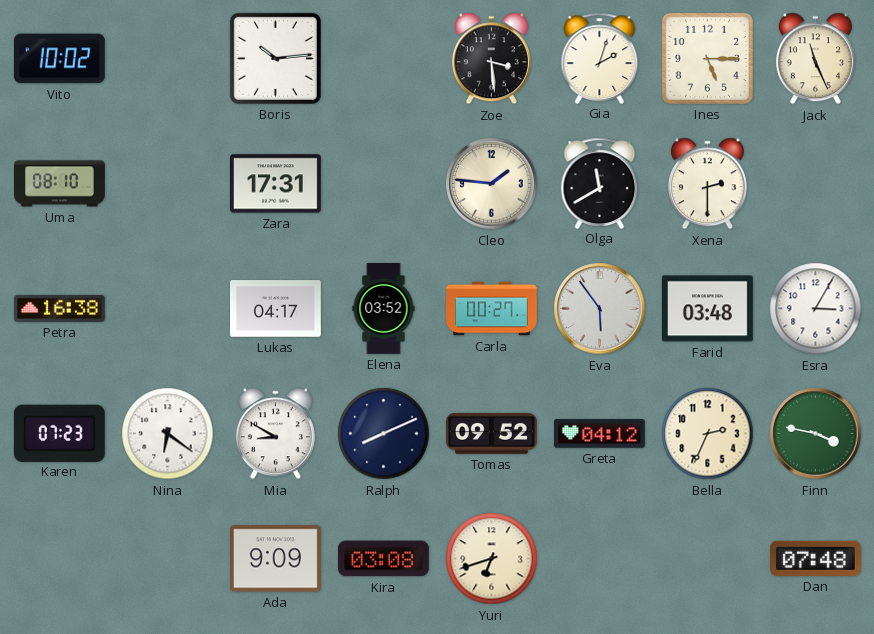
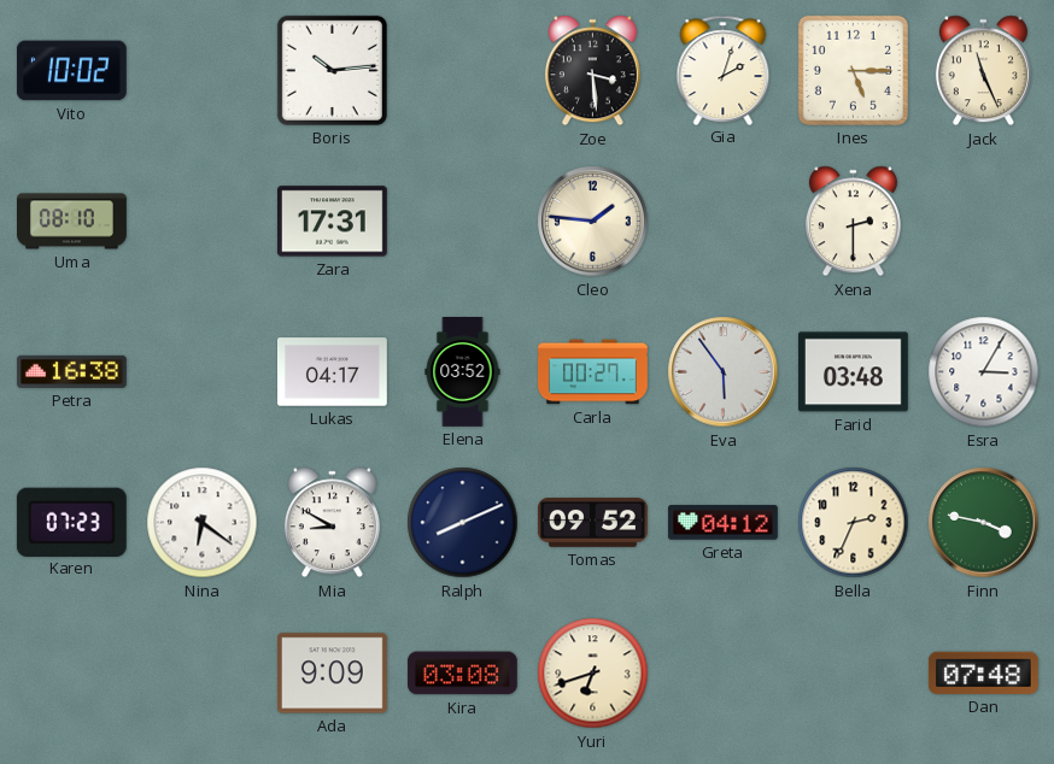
Olga: 11:40 -> none (600, 183)
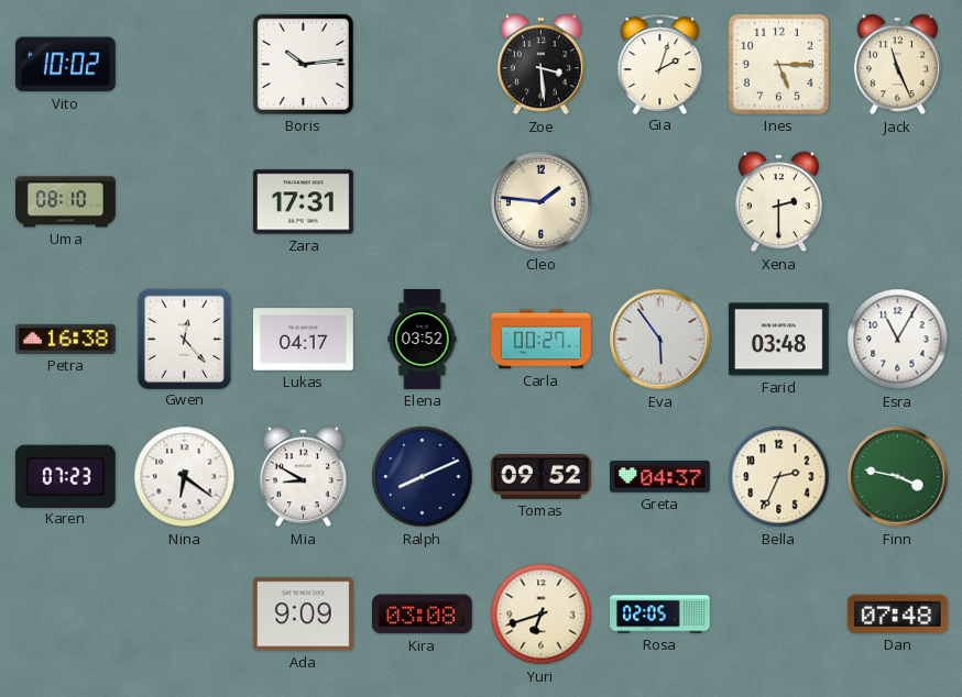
Gwen: none -> 12:23 (184, 339)
Esra: 3:05 -> 11:05 (898, 340)
Greta: 04:12 -> 04:37 (659, 477)
Rosa: none -> 02:05 (660, 615)
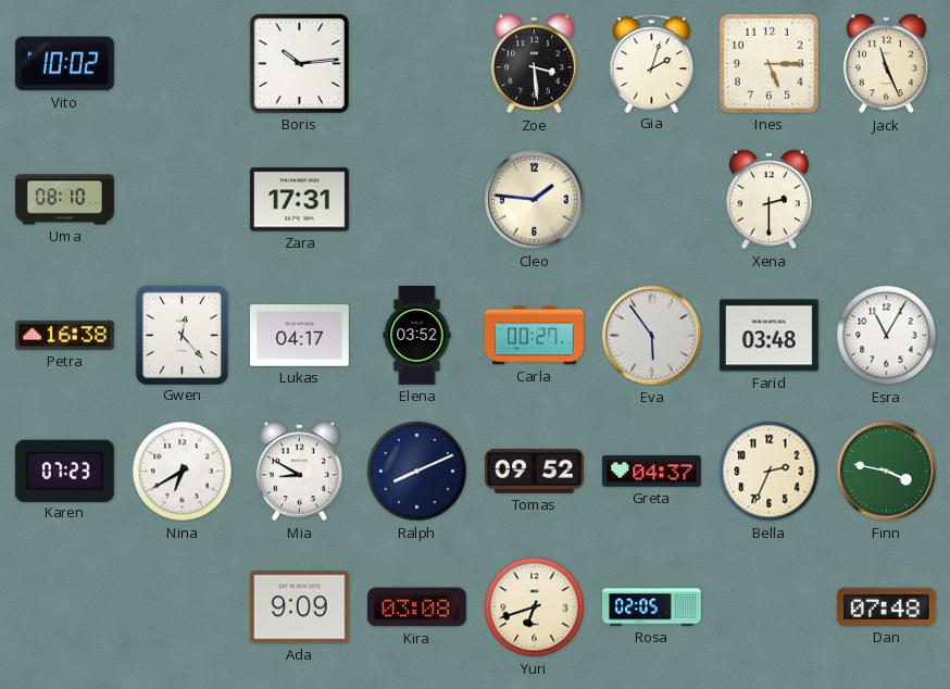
Nina: 6:21 -> 6:40 (183, 472)
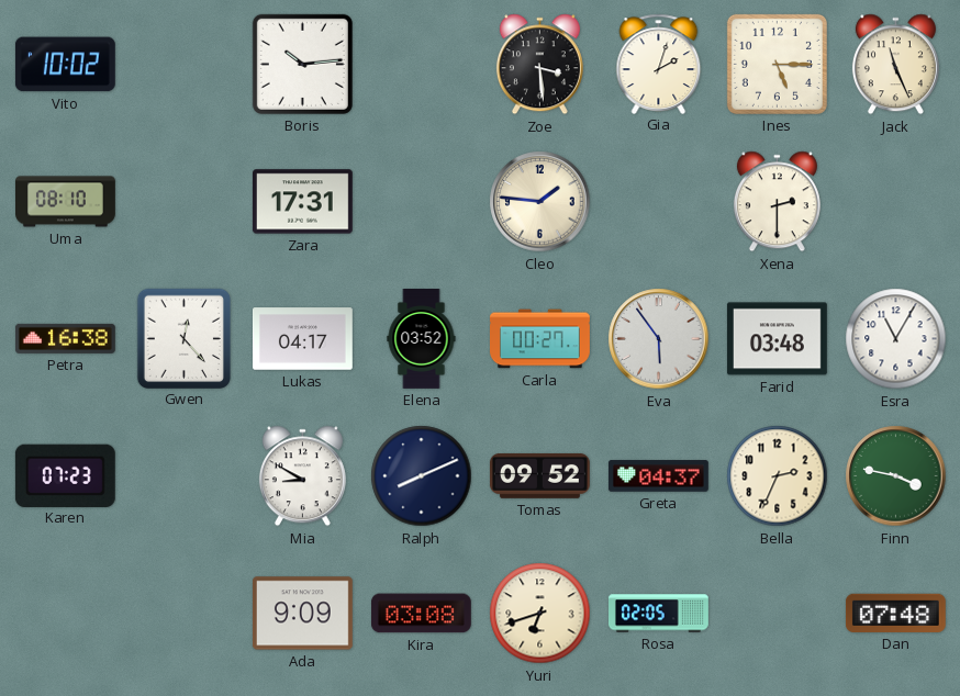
Nina: 6:40 -> none (183, 472)
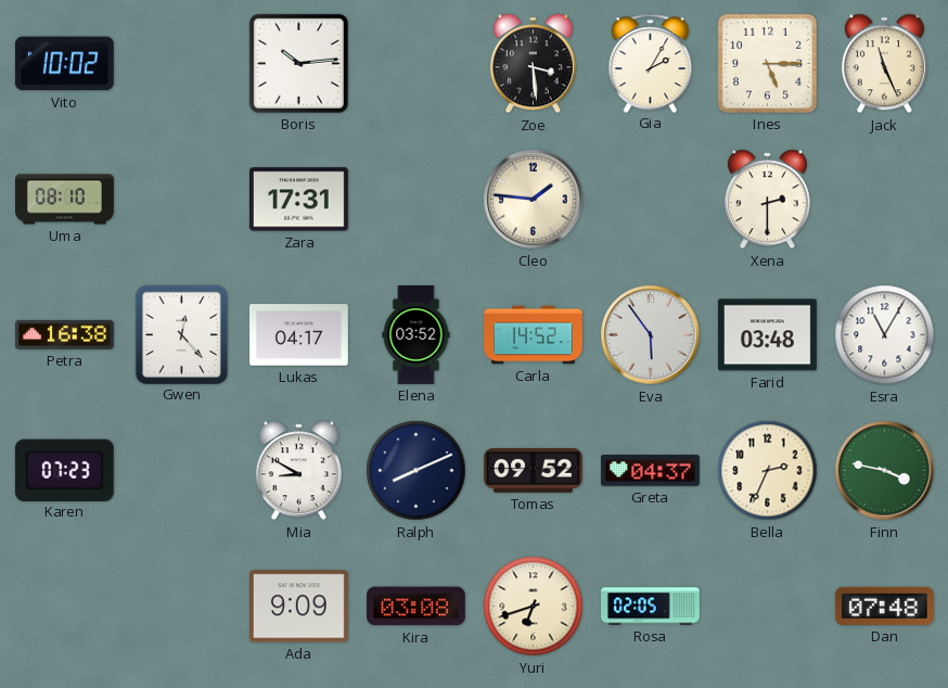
Gia: 2:03 -> 2:05 (651, 63)
Carla: 00:27 -> 14:52 (534, 335)
